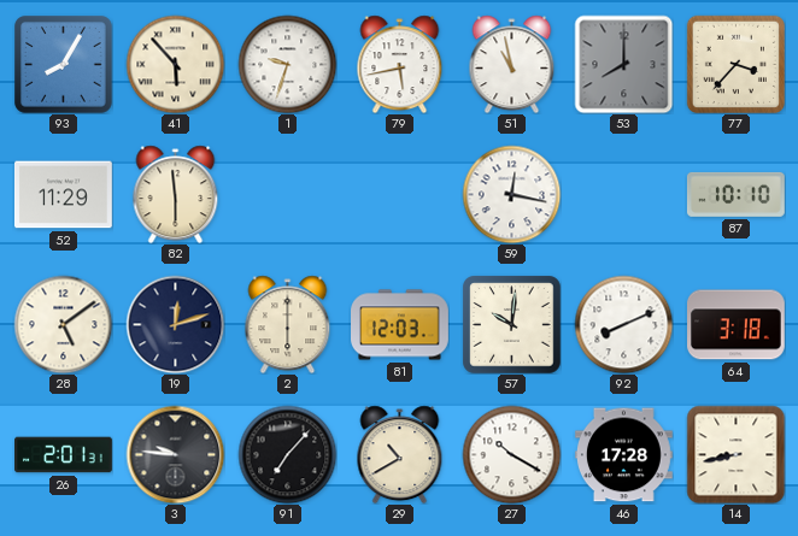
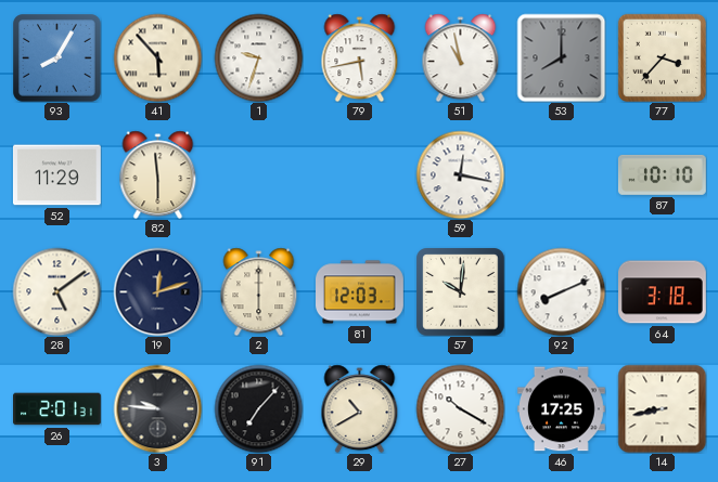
46: 17:28 -> 17:25 (562, 409)
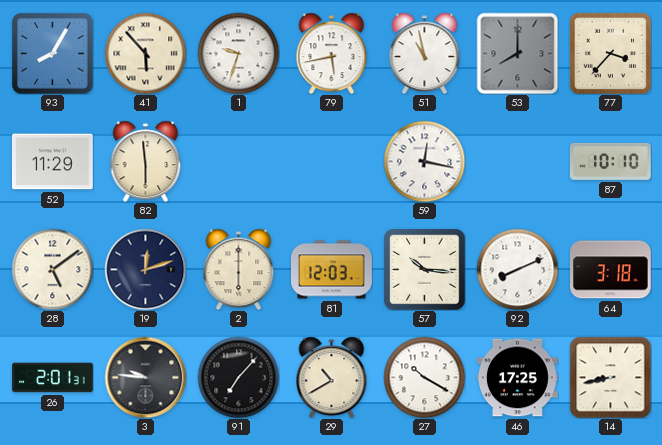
57: 10:01 -> 10:16 (424, 269)
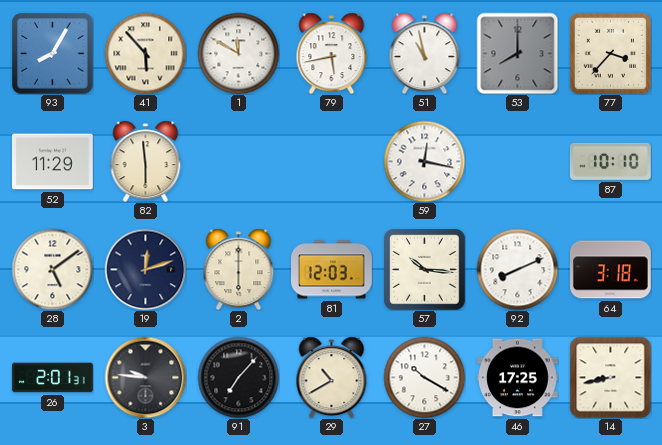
1: 9:33 -> 11:50 (238, 53)
